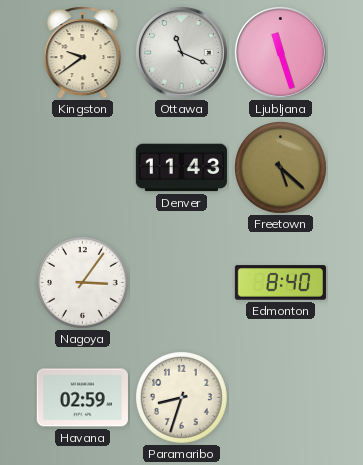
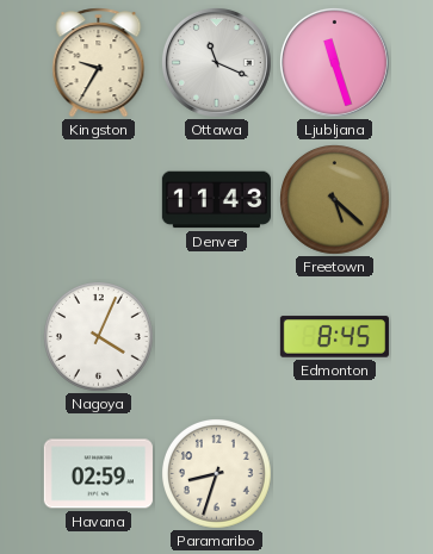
Kingston: 9:39 -> 9:35 (99, 63)
Nagoya: 3:06 -> 4:04 (99, 337)
Edmonton: 8:40 -> 8:45 (334, 337)
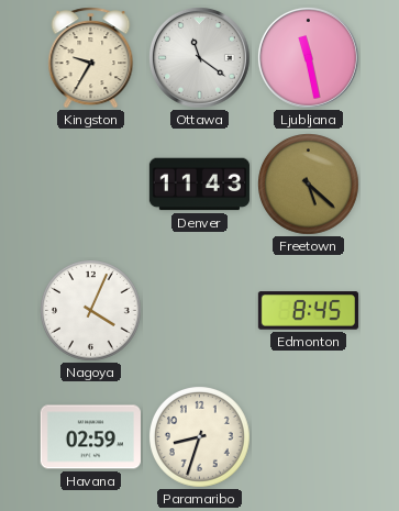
Ottawa: 11:19 -> 11:21 (199, 57)
Ljubljana: 11:27 -> 11:28 (308, 57)
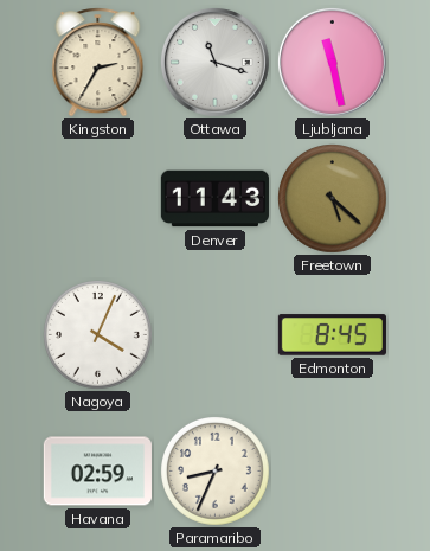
Kingston: 9:35 -> 2:35 (98, 63)
Ottawa: 11:21 -> 11:18 (214, 62)
Paramaribo: 8:33 -> 8:34 (216, 472)
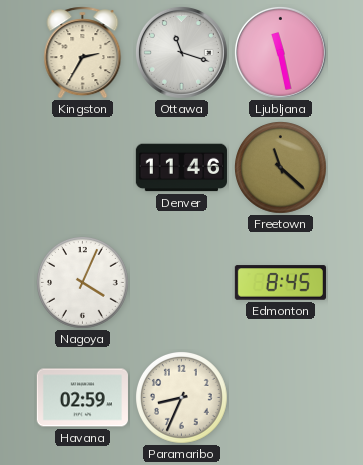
Denver: 11:43 -> 11:46 (181, 168)
Freetown: 5:22 -> 11:22 (281, 168)
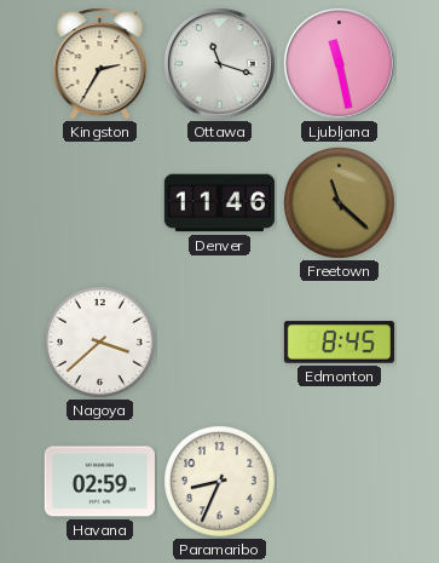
Nagoya: 4:04 -> 3:38 (100, 343)
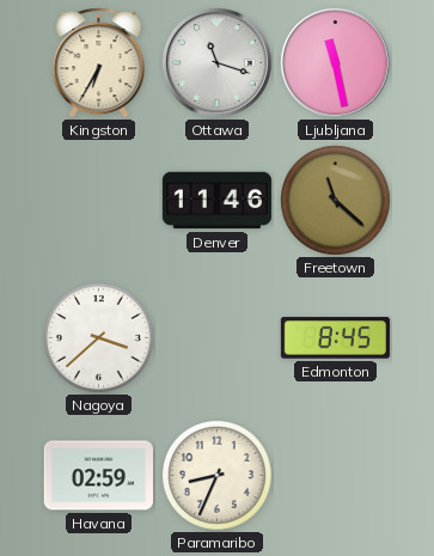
Kingston: 2:35 -> 6:35 (99, 63)
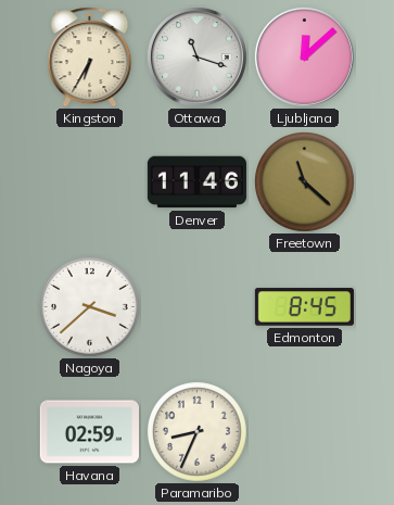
Ljubljana: 11:28 -> 12:08 (304, 56)
